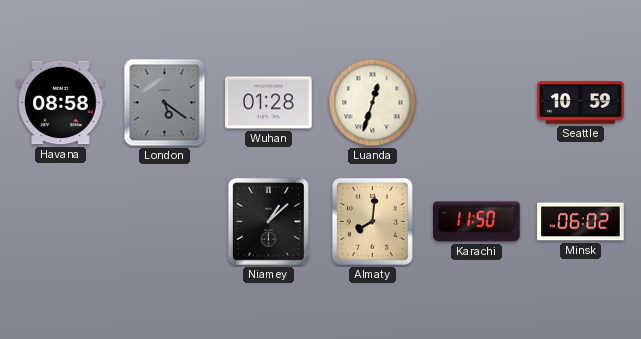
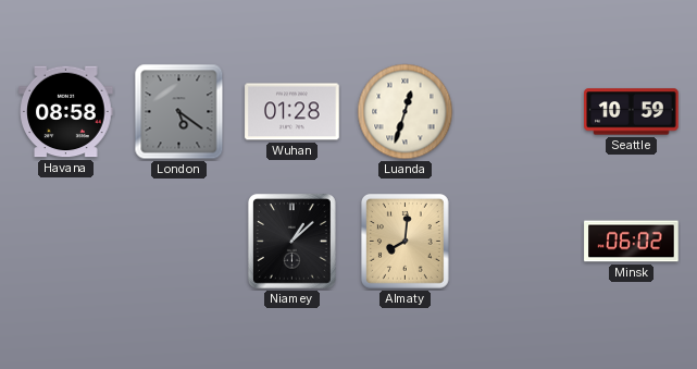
Karachi: 11:50 -> none (477, 222)
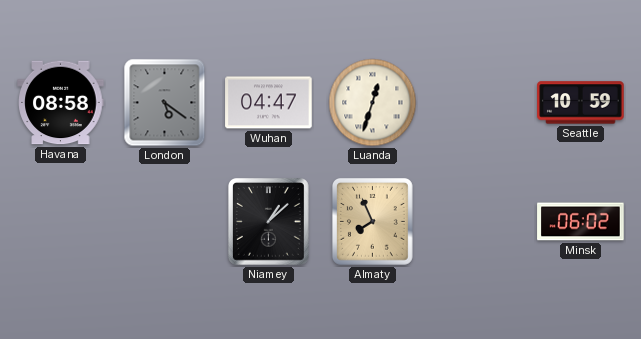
Wuhan: 01:28 -> 04:47 (269, 103)
Almaty: 8:01 -> 7:56 (372, 222)
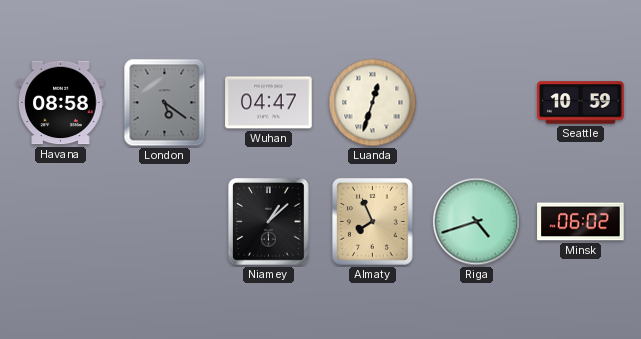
Riga: none -> 4:42 (477, 222)
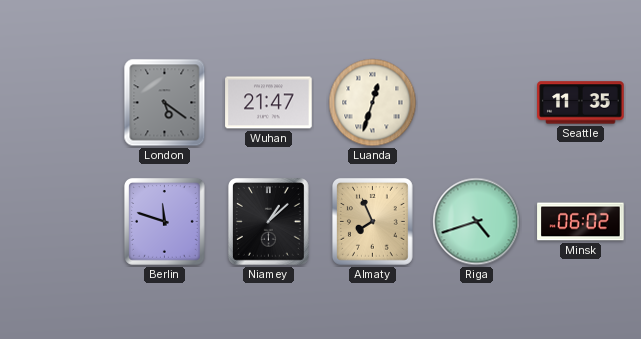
Havana: 08:58 -> none (61, 103)
Wuhan: 04:47 -> 21:47 (269, 103)
Seattle: 10:59 -> 11:35 (581, 103)
Berlin: none -> 11:48 (164, 222)
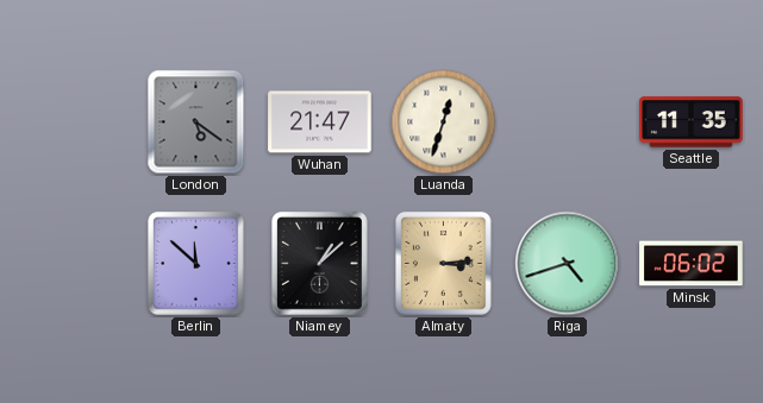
Berlin: 11:48 -> 11:52 (195, 264)
Almaty: 7:56 -> 3:14 (443, 264)
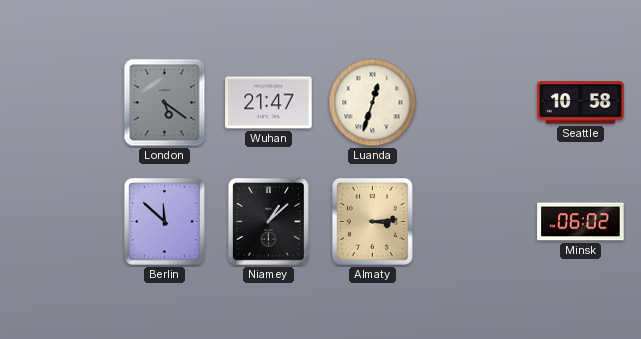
Seattle: 11:35 -> 10:58 (581, 103)
Riga: 4:42 -> none (568, 264)
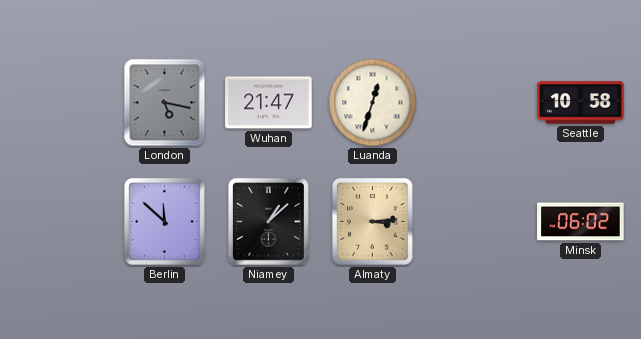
London: 5:21 -> 5:17 (165, 103)
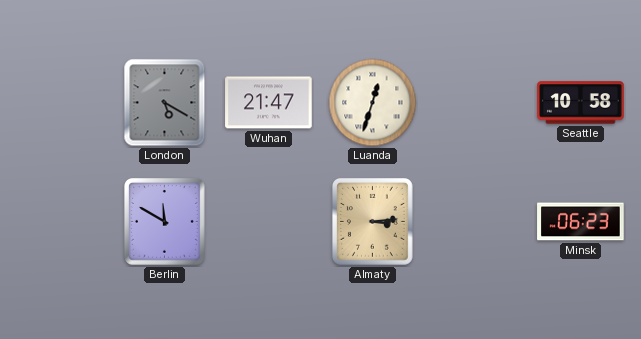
London: 5:17 -> 5:20 (165, 103)
Berlin: 11:52 -> 11:50 (164, 222)
Niamey: 1:08 -> none (268, 222)
Minsk: 06:02 -> 06:23 (581, 222)
